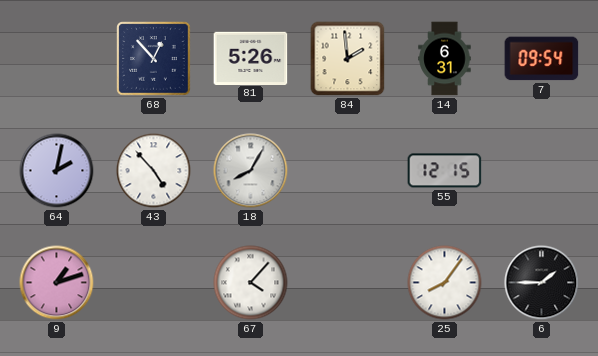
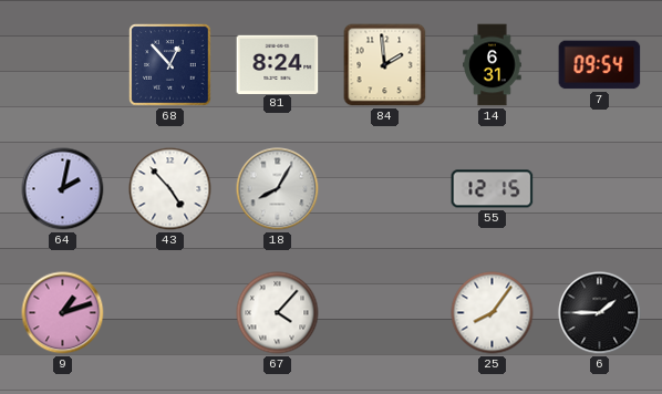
81: 5:26 -> 8:24 (278, 64)
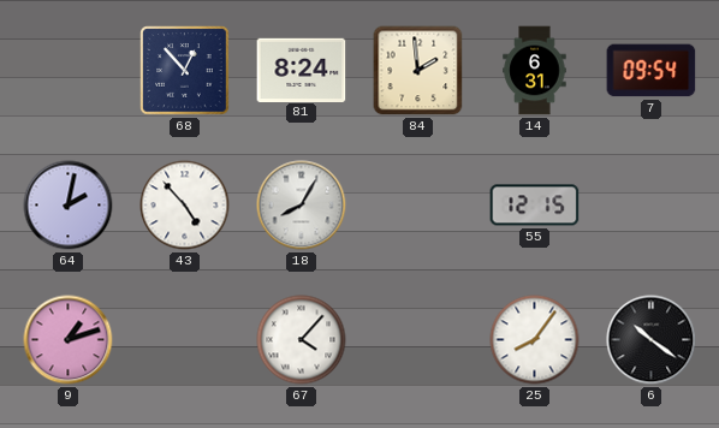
6: 1:45 -> 10:21 (652, 340)
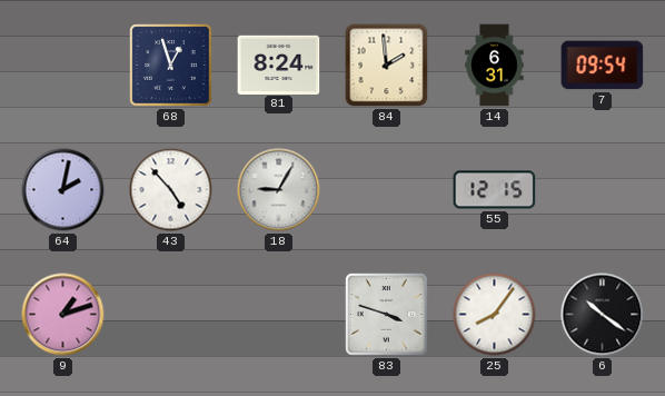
68: 12:53 -> 12:57 (171, 66)
18: 8:05 -> 9:05 (279, 190)
67: 4:07 -> none (302, 340)
83: none -> 3:48 (387, 315)
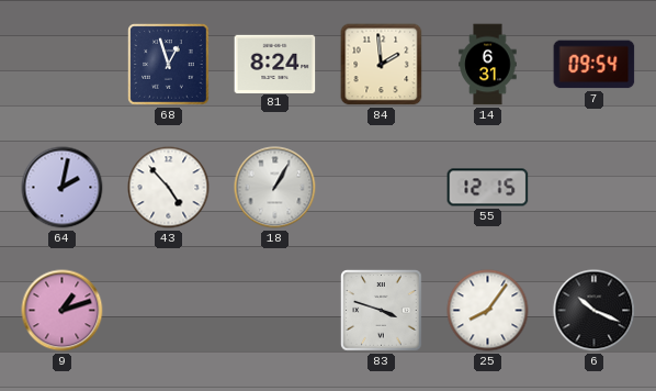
18: 9:05 -> 1:05 (275, 188)
6: 10:21 -> 10:19 (595, 311)
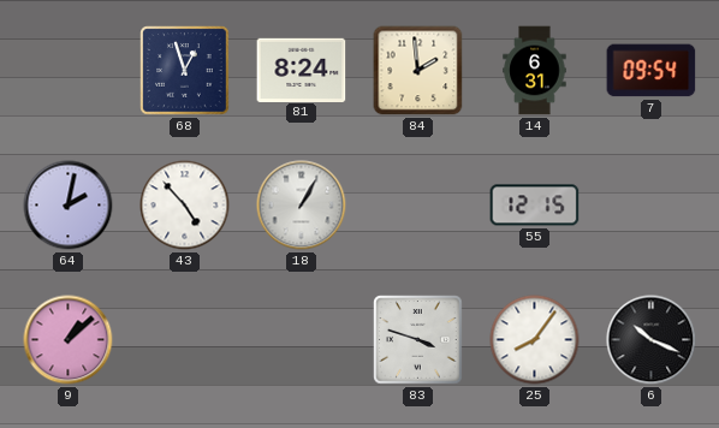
9: 1:12 -> 1:08 (69, 340)
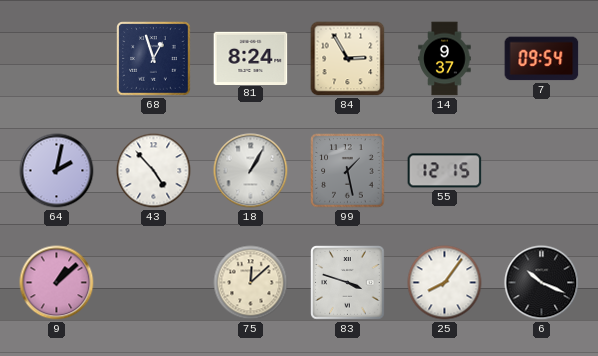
84: 1:59 -> 2:55 (348, 59)
14: 6:31 -> 9:37 (445, 59)
99: none -> 1:28 (348, 171)
75: none -> 12:08 (251, 283)
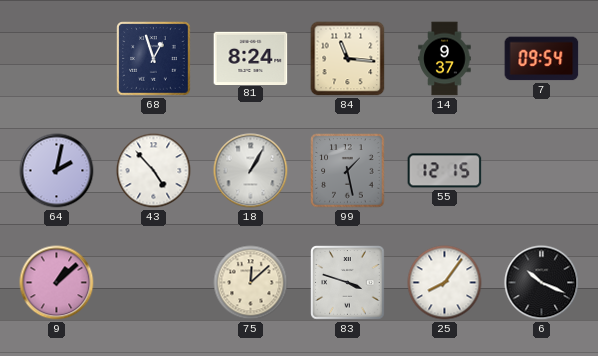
84: 2:55 -> 11:16 (348, 59)
